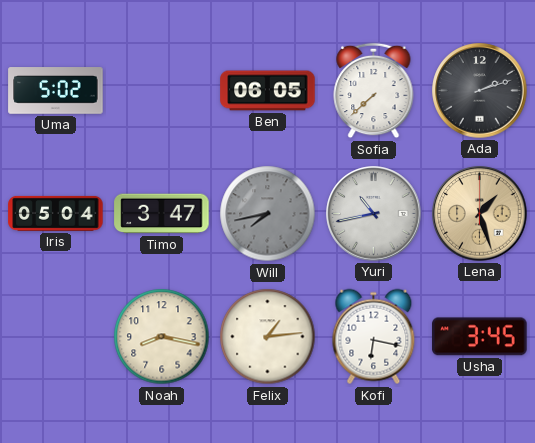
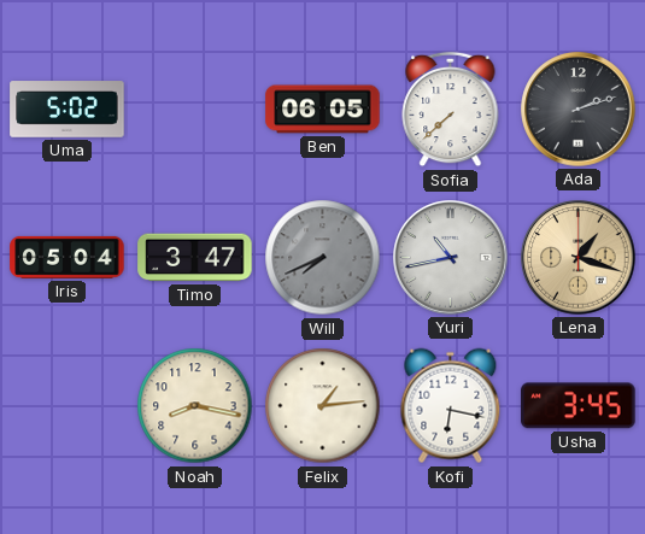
Will: 7:43 -> 7:41 (323, 258)
Lena: 1:27 -> 1:18 (579, 258)
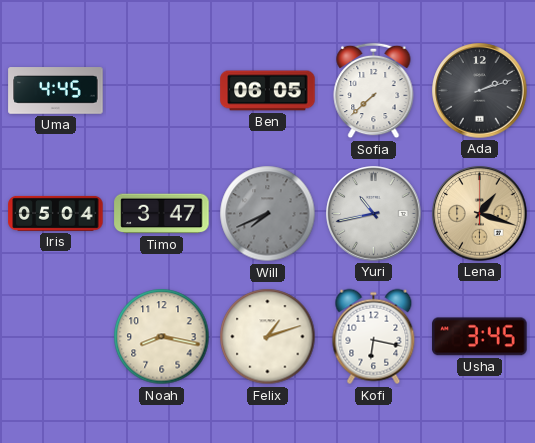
Uma: 5:02 -> 4:45 (56, 91)
Felix: 1:14 -> 1:12 (268, 337)
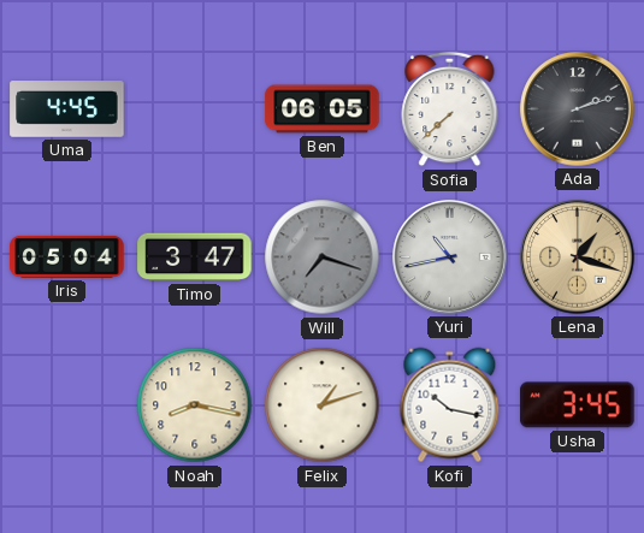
Will: 7:41 -> 7:18 (323, 257)
Kofi: 6:17 -> 10:17 (450, 405)
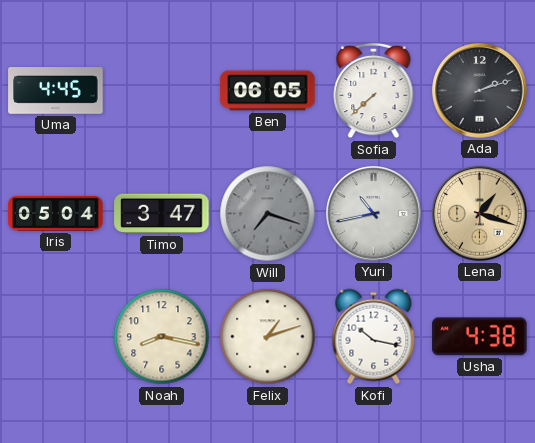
Usha: 3:45 -> 4:38 (480, 337)
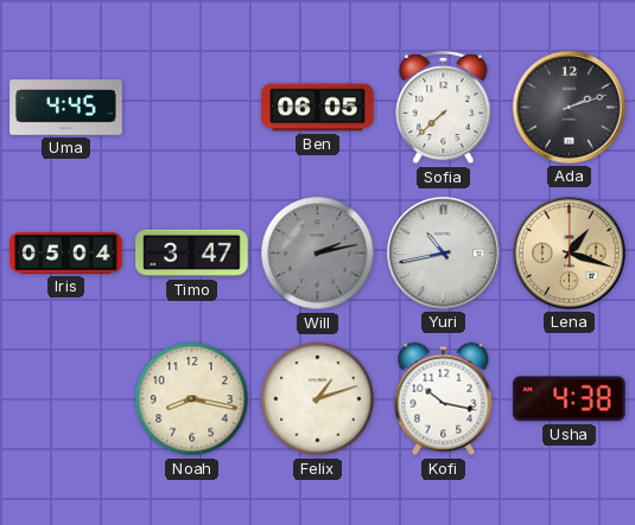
Will: 7:18 -> 2:13 (318, 254)
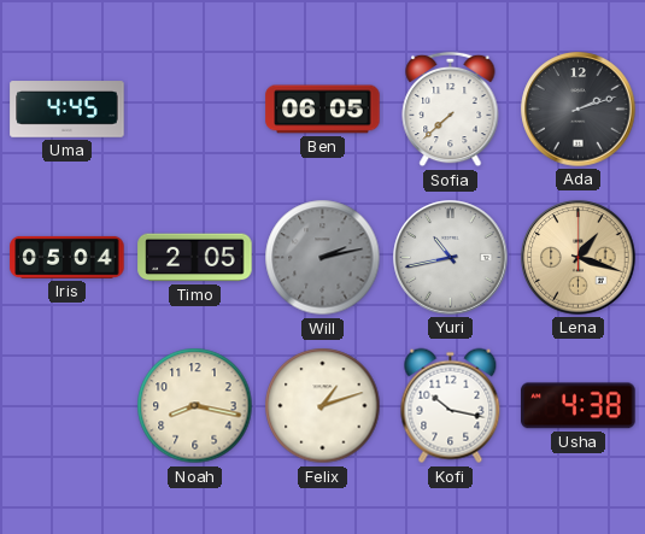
Timo: 3:47 -> 2:05 (195, 258)
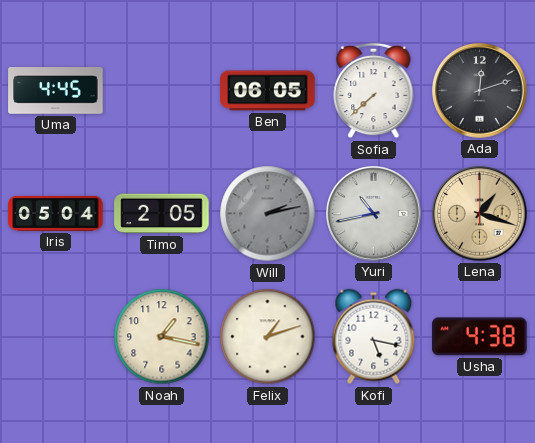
Ada: 2:12 -> 12:12 (480, 91)
Noah: 8:17 -> 1:17 (162, 337)
Kofi: 10:17 -> 5:17 (374, 337)
